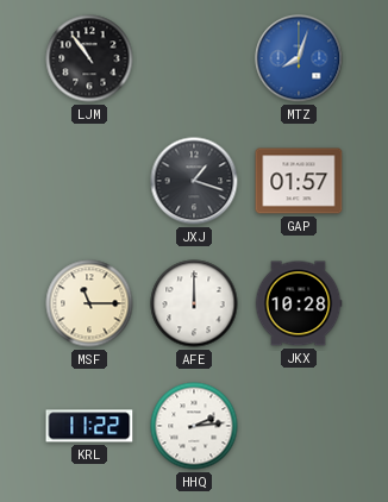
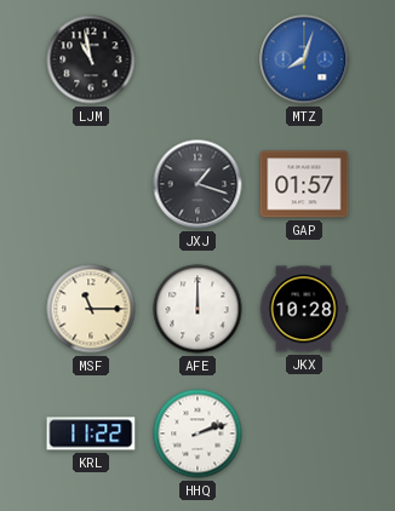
LJM: 10:54 -> 10:58 (91, 59)
HHQ: 2:14 -> 2:12 (198, 434)
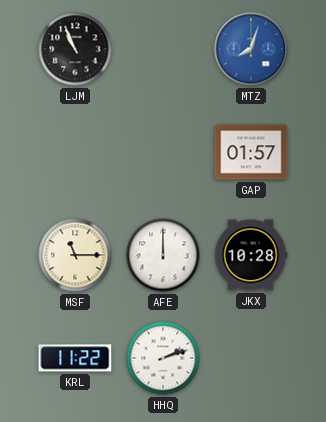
LJM: 10:58 -> 10:56 (75, 49)
JXJ: 1:18 -> none (198, 184)
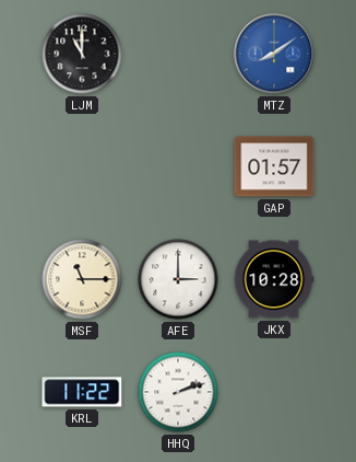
LJM: 10:56 -> 11:00 (82, 54)
MTZ: 8:03 -> 8:09 (274, 54)
AFE: 12:00 -> 3:00 (178, 279)
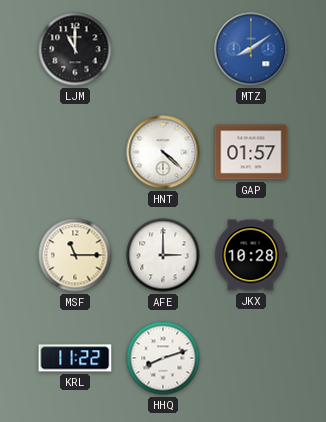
HNT: none -> 4:22 (163, 152)
HHQ: 2:12 -> 8:12 (163, 358)
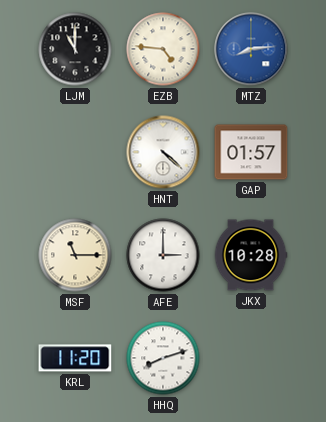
EZB: none -> 4:46 (163, 49)
MTZ: 8:09 -> 8:14 (251, 49)
KRL: 11:22 -> 11:20 (75, 358)
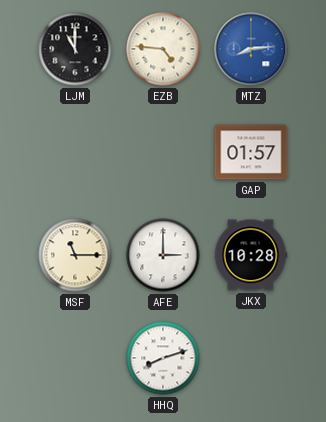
HNT: 4:22 -> none (163, 152)
KRL: 11:20 -> none (75, 358)
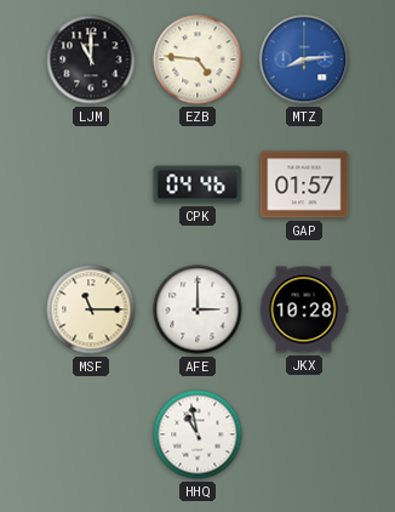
CPK: none -> 04:46 (198, 184)
HHQ: 8:12 -> 10:58 (198, 434)
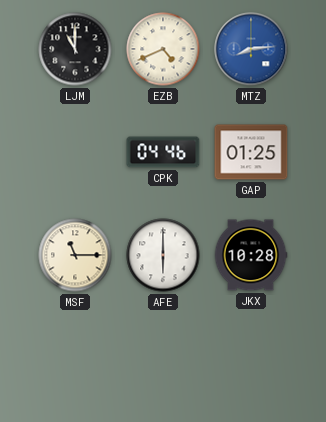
EZB: 4:46 -> 4:41 (163, 49)
GAP: 01:57 -> 01:25 (251, 152)
AFE: 3:00 -> 6:00 (163, 255)
HHQ: 10:58 -> none (198, 434)
